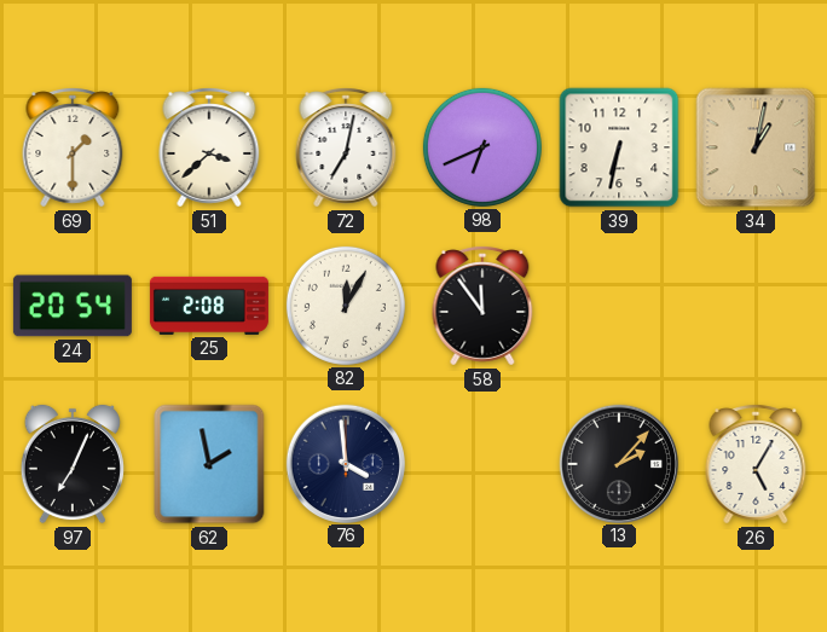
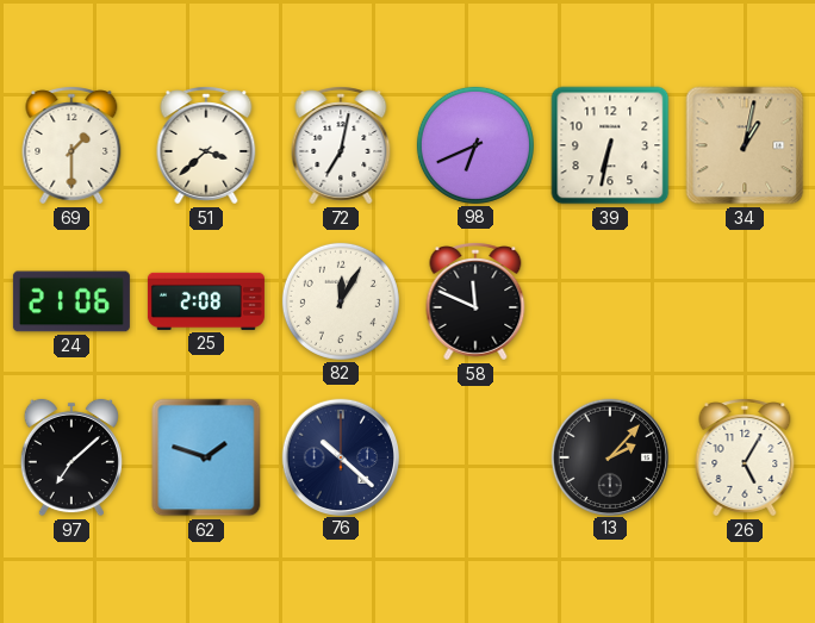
24: 20:54 -> 21:06 (71, 301)
58: 11:54 -> 11:49 (475, 301)
97: 7:04 -> 7:08 (71, 457)
62: 1:58 -> 1:48 (206, 457)
76: 3:59 -> 10:22 (340, 456)
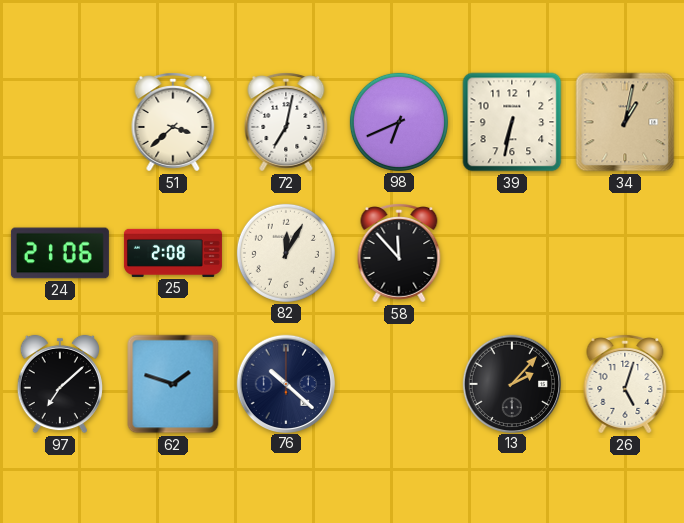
69: 1:30 -> none (71, 145)
58: 11:49 -> 11:53 (399, 253)
26: 5:05 -> 5:03 (625, 384)
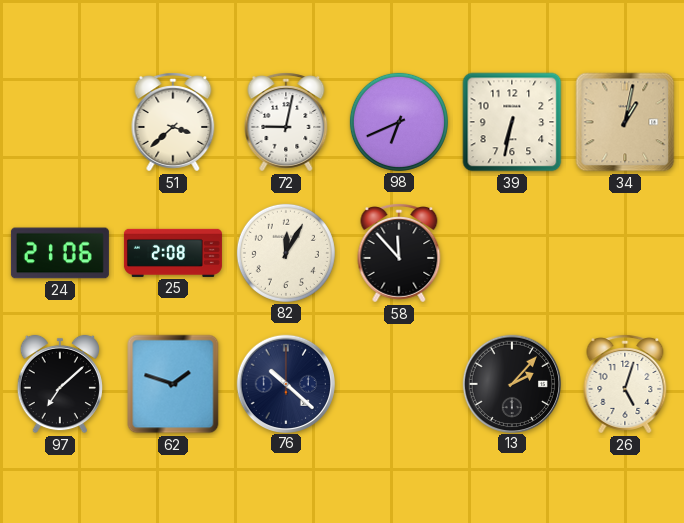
72: 7:02 -> 9:02 (286, 122)
